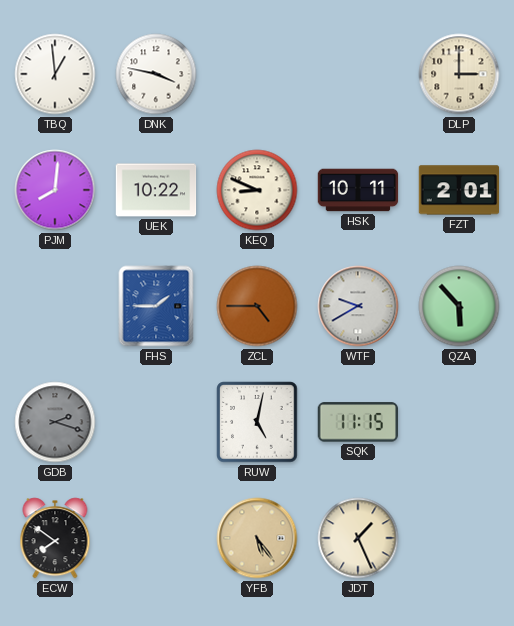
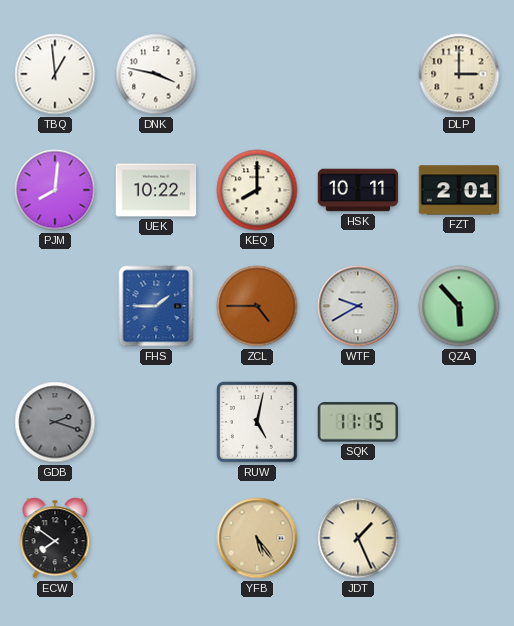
KEQ: 8:49 -> 8:00 (257, 190)
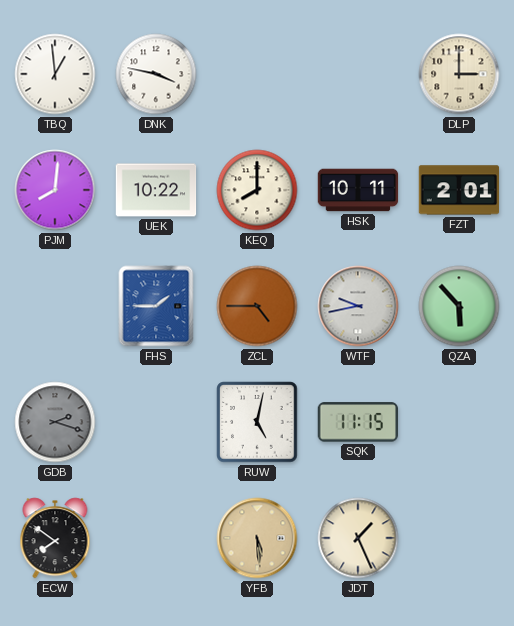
WTF: 9:40 -> 9:43 (358, 306)
YFB: 5:24 -> 5:29 (257, 538)
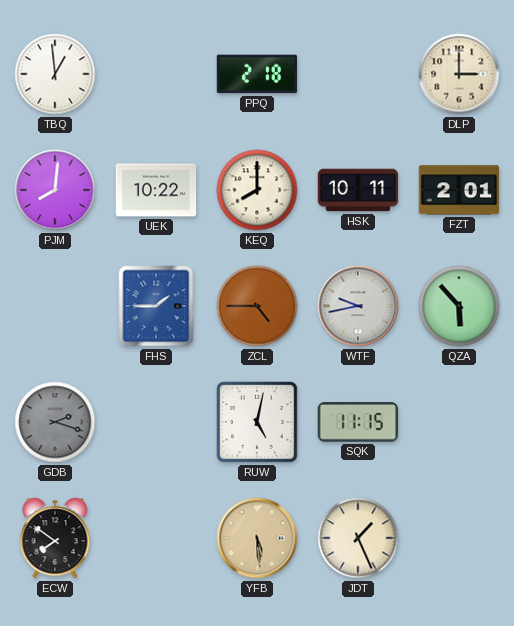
DNK: 3:47 -> none (156, 74)
PPQ: none -> 2:18 (257, 74)
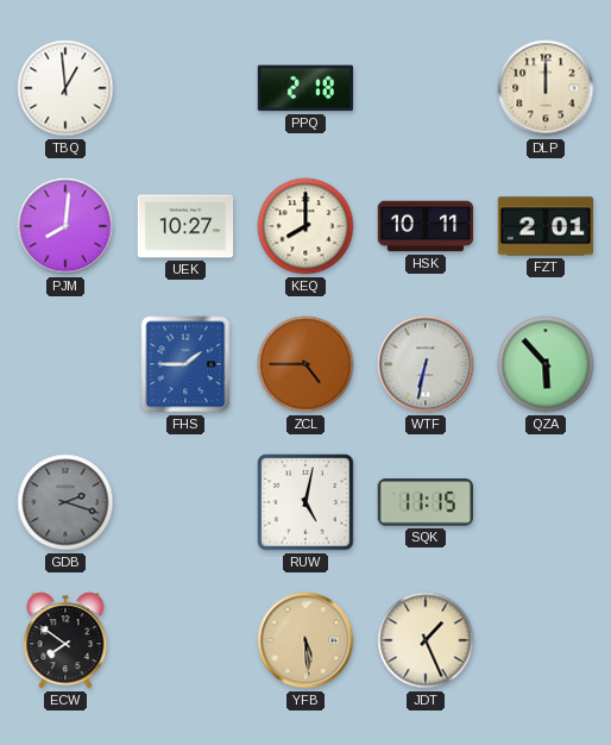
DLP: 3:00 -> 12:00 (546, 88)
UEK: 10:22 -> 10:27 (185, 226)
WTF: 9:43 -> 6:32 (426, 364)
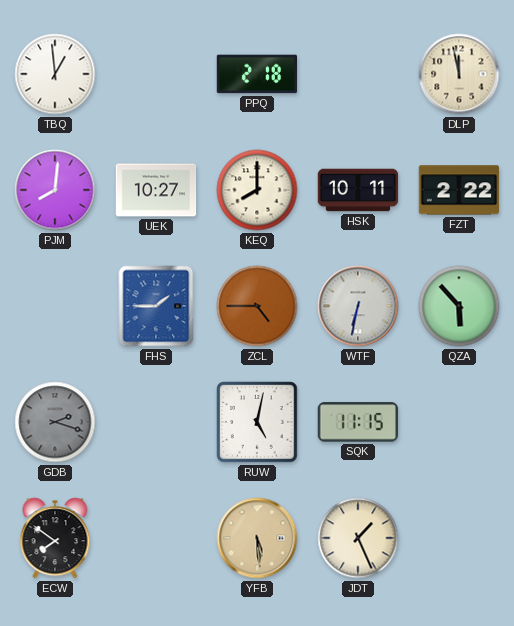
DLP: 12:00 -> 11:58 (459, 74)
FZT: 2:01 -> 2:22 (459, 190)
